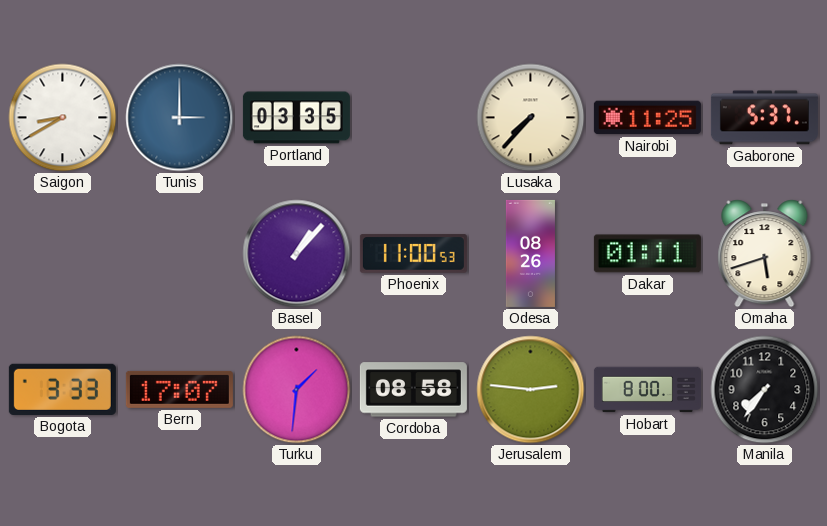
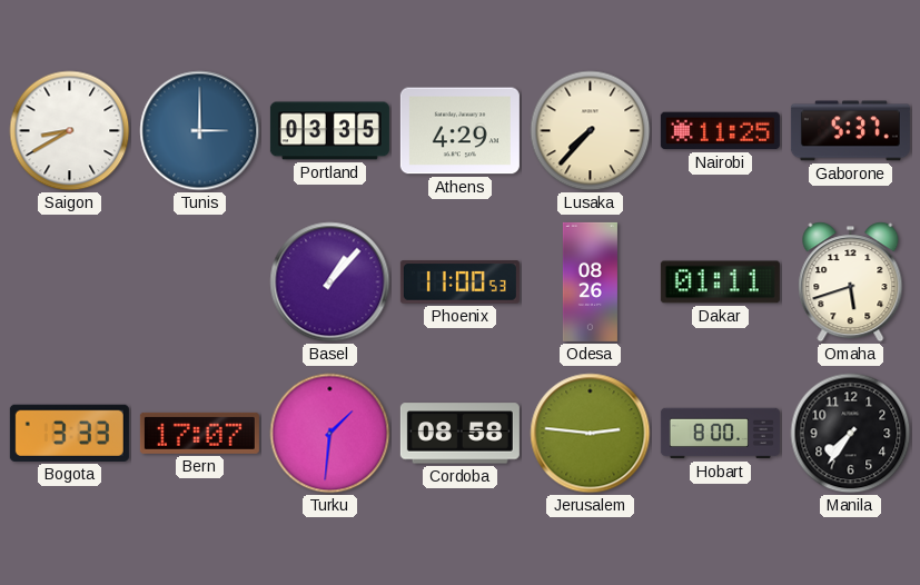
Athens: none -> 4:29 (459, 131)
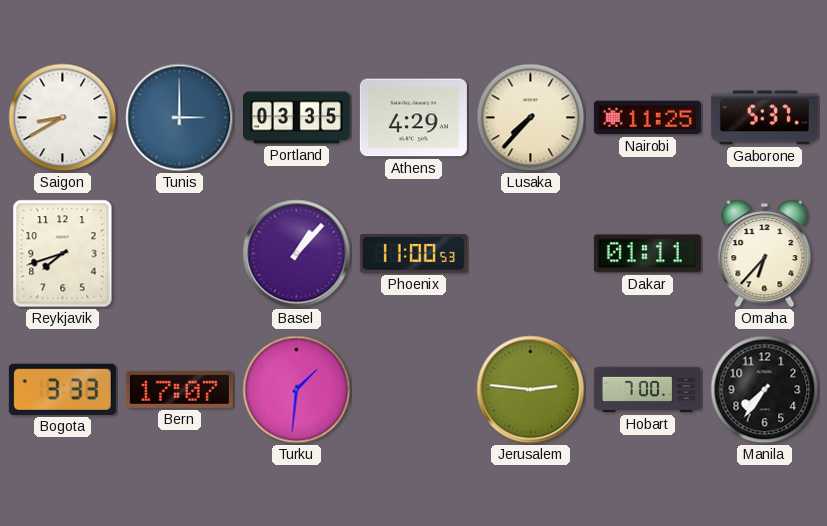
Reykjavik: none -> 7:42 (63, 254)
Odesa: 08:26 -> none (590, 281)
Omaha: 5:42 -> 6:37 (765, 254)
Cordoba: 08:58 -> none (459, 434)
Hobart: 8:00 -> 7:00 (647, 390)
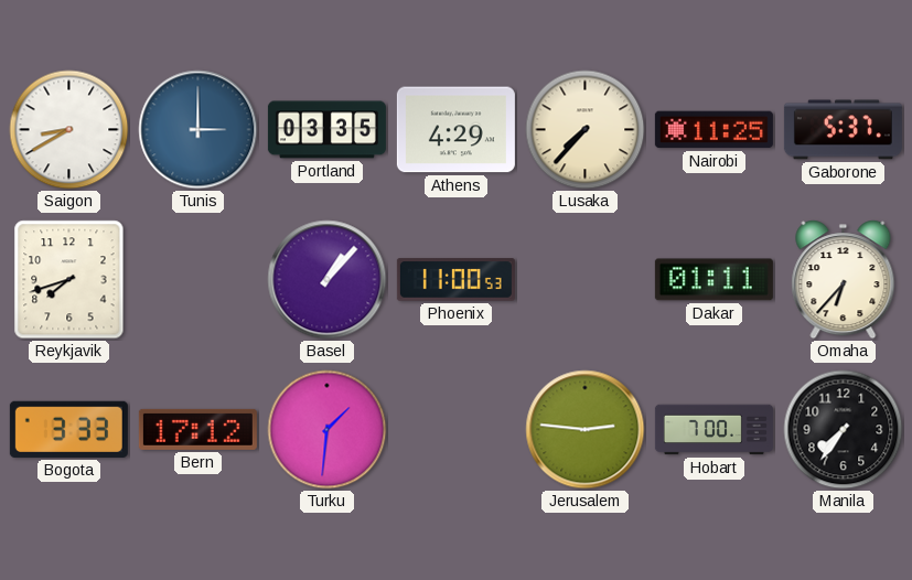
Bern: 17:07 -> 17:12 (197, 429)
